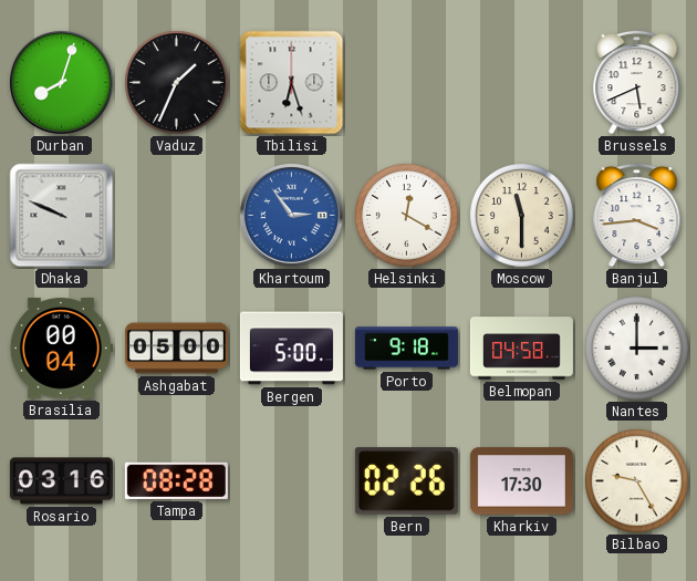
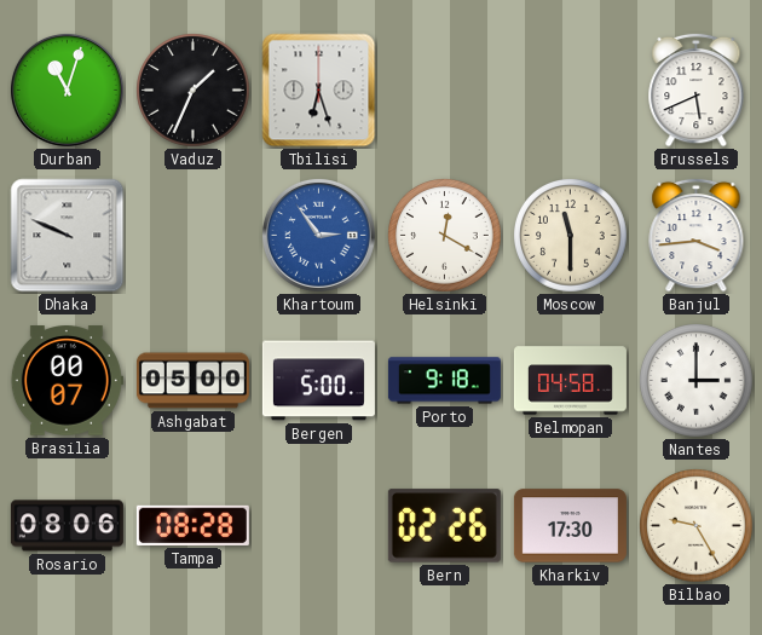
Durban: 8:03 -> 11:03 (67, 90)
Brasilia: 00:04 -> 00:07 (67, 381)
Rosario: 03:16 -> 08:06 (67, 526)
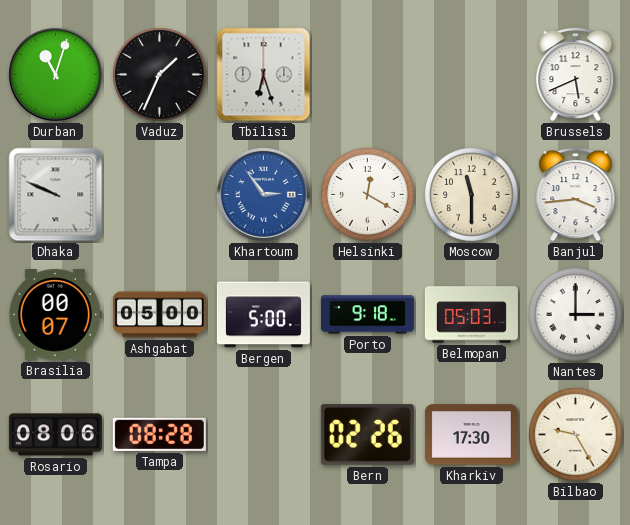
Belmopan: 04:58 -> 05:03 (471, 315)
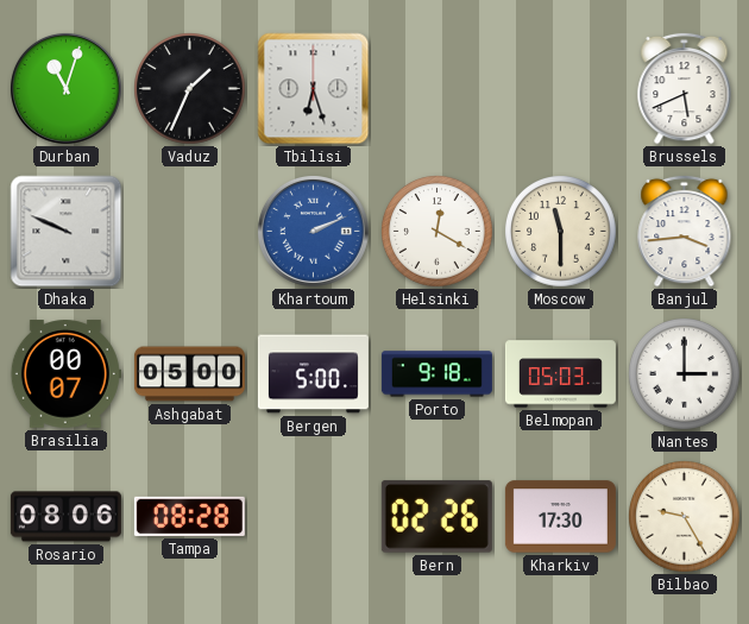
Khartoum: 2:54 -> 2:11 (313, 231)
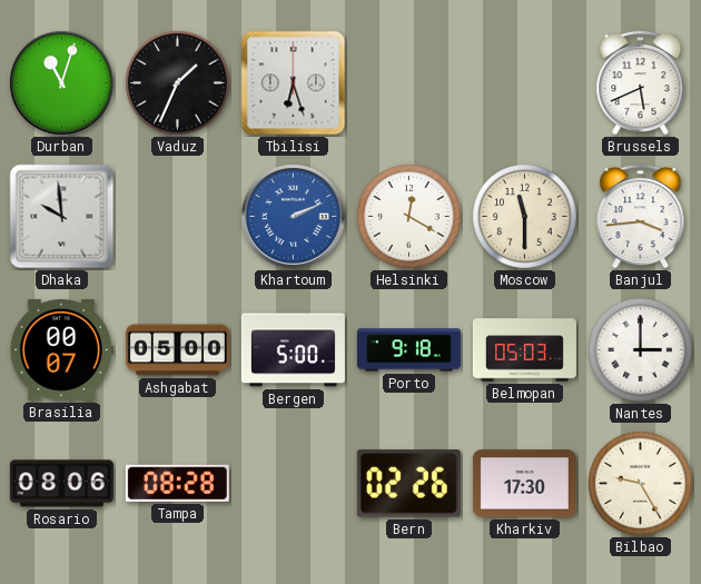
Dhaka: 9:49 -> 9:59 (62, 217)
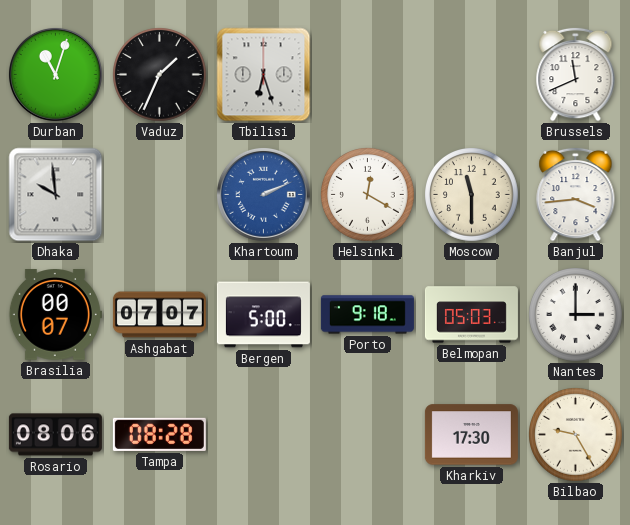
Brussels: 5:41 -> 11:41 (576, 74)
Ashgabat: 05:00 -> 07:07 (159, 315)
Bern: 02:26 -> none (408, 484)
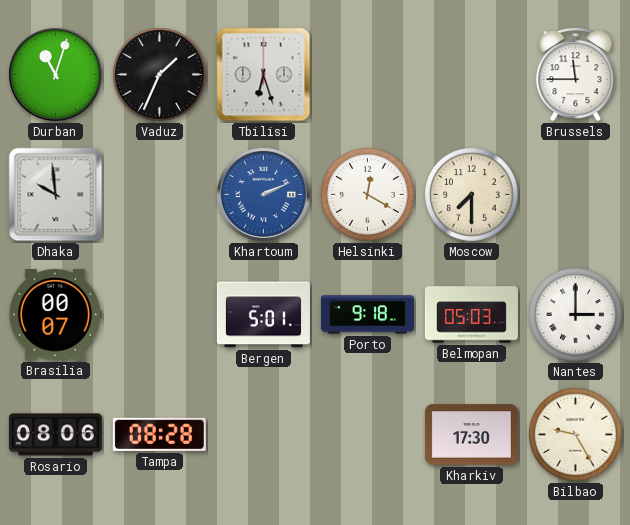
Brussels: 11:41 -> 11:45 (576, 74)
Moscow: 11:30 -> 7:30 (472, 195)
Banjul: 3:44 -> none (576, 194)
Ashgabat: 07:07 -> none (159, 315)
Bergen: 5:00 -> 5:01 (263, 315)
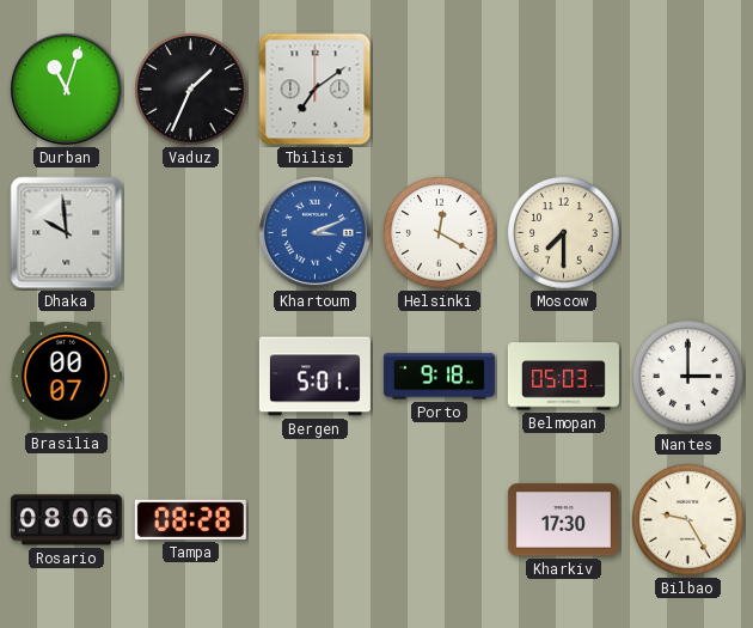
Tbilisi: 6:27 -> 7:09 (316, 90)
Brussels: 11:45 -> none (576, 74)
Khartoum: 2:11 -> 3:11 (314, 232)
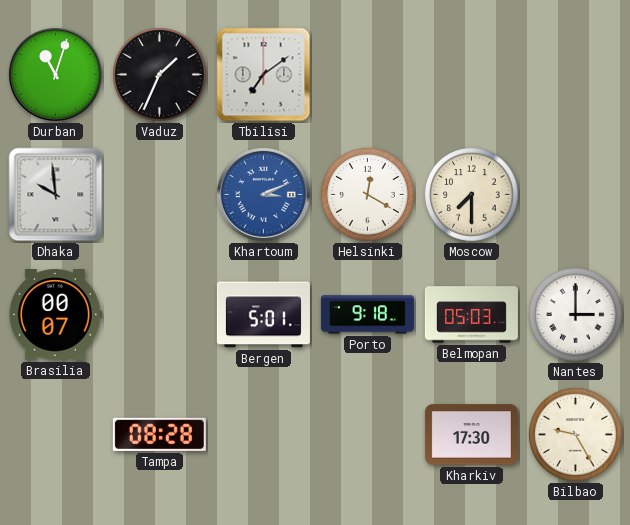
Rosario: 08:06 -> none (66, 520)
